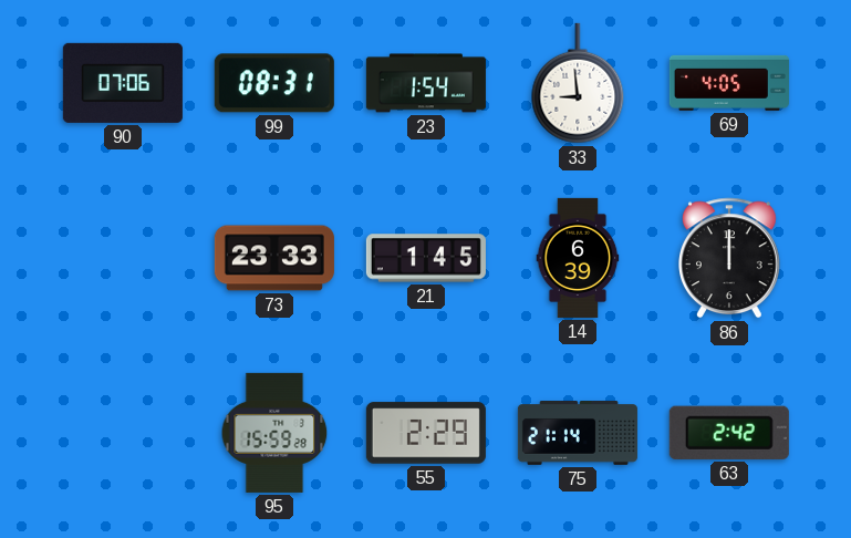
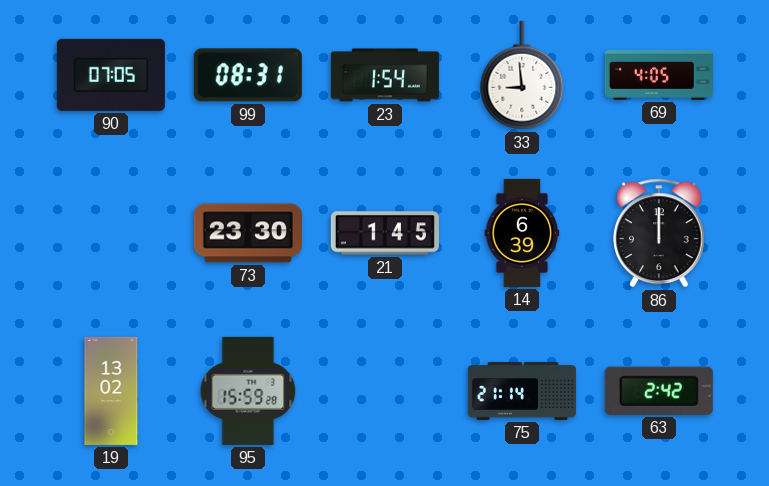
90: 07:06 -> 07:05 (111, 75)
73: 23:33 -> 23:30 (248, 233)
19: none -> 13:02 (111, 391)
55: 2:29 -> none (426, 433)
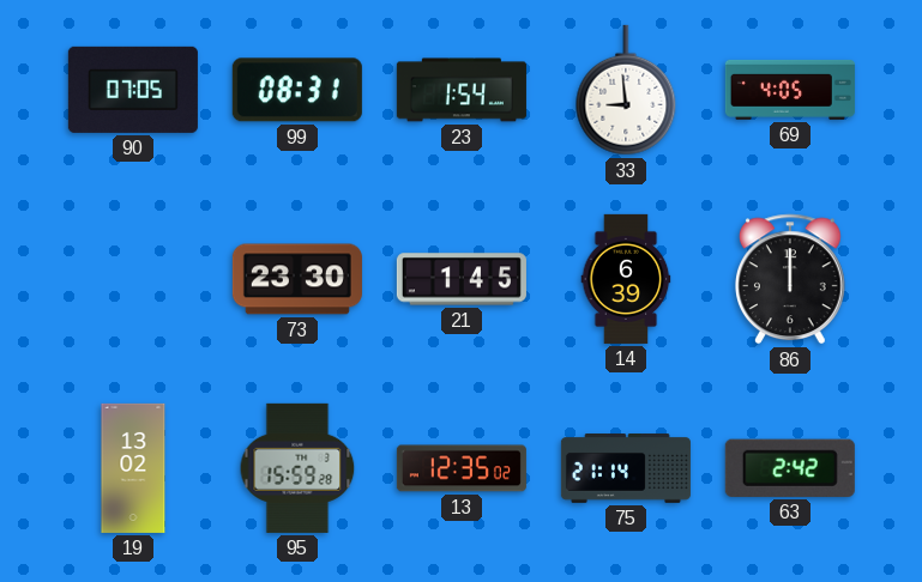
13: none -> 12:35 (462, 468)
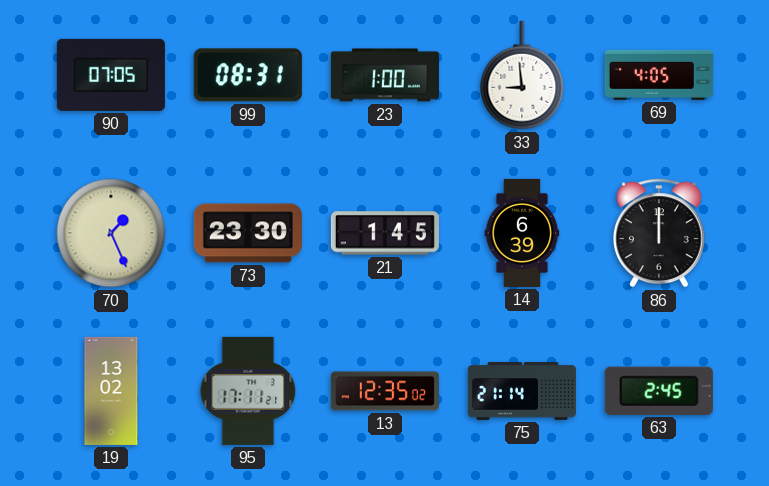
23: 1:54 -> 1:00 (385, 75)
70: none -> 1:26 (111, 233)
95: 15:59 -> 17:11 (248, 391)
63: 2:42 -> 2:45 (659, 391)
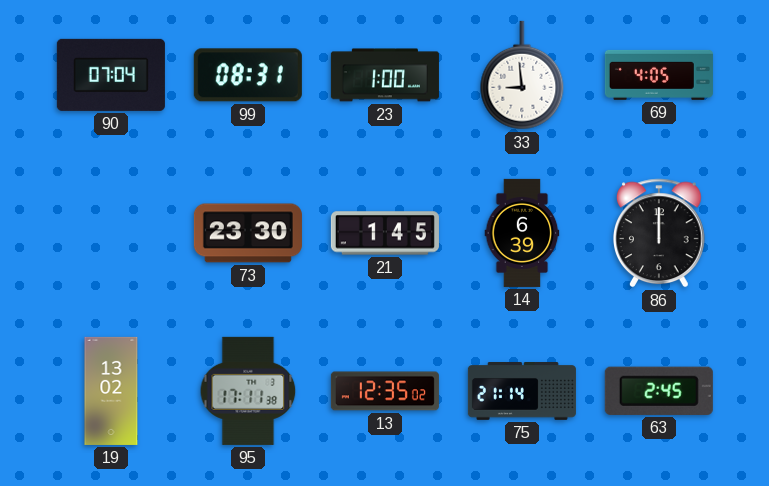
90: 07:05 -> 07:04 (111, 75)
70: 1:26 -> none (111, 233)
95: 17:11:21 -> 17:11:38 (248, 391)
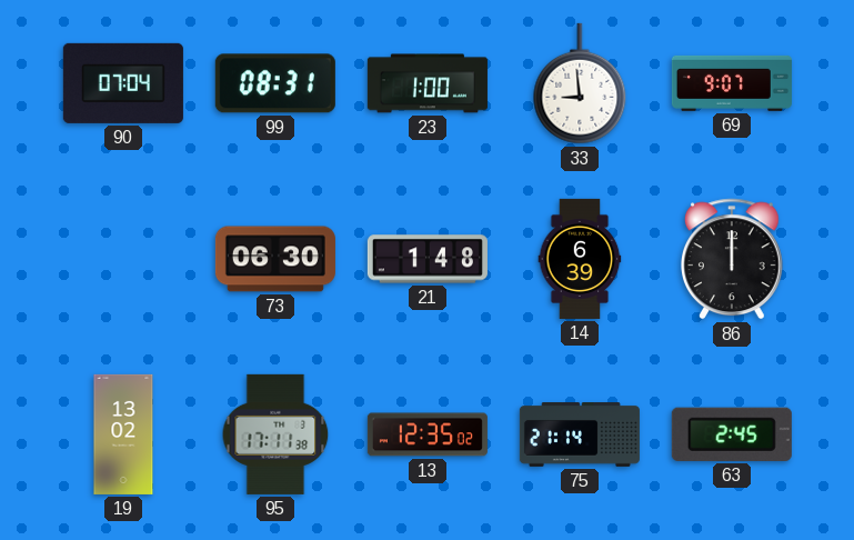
69: 4:05 -> 9:07 (732, 83)
73: 23:30 -> 06:30 (275, 259)
21: 1:45 -> 1:48 (428, 259)
